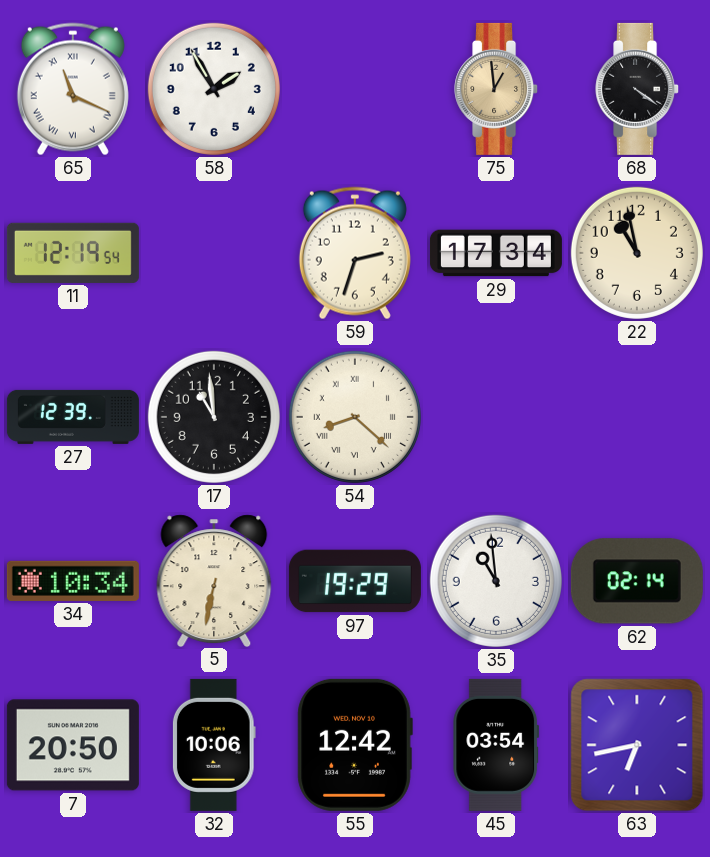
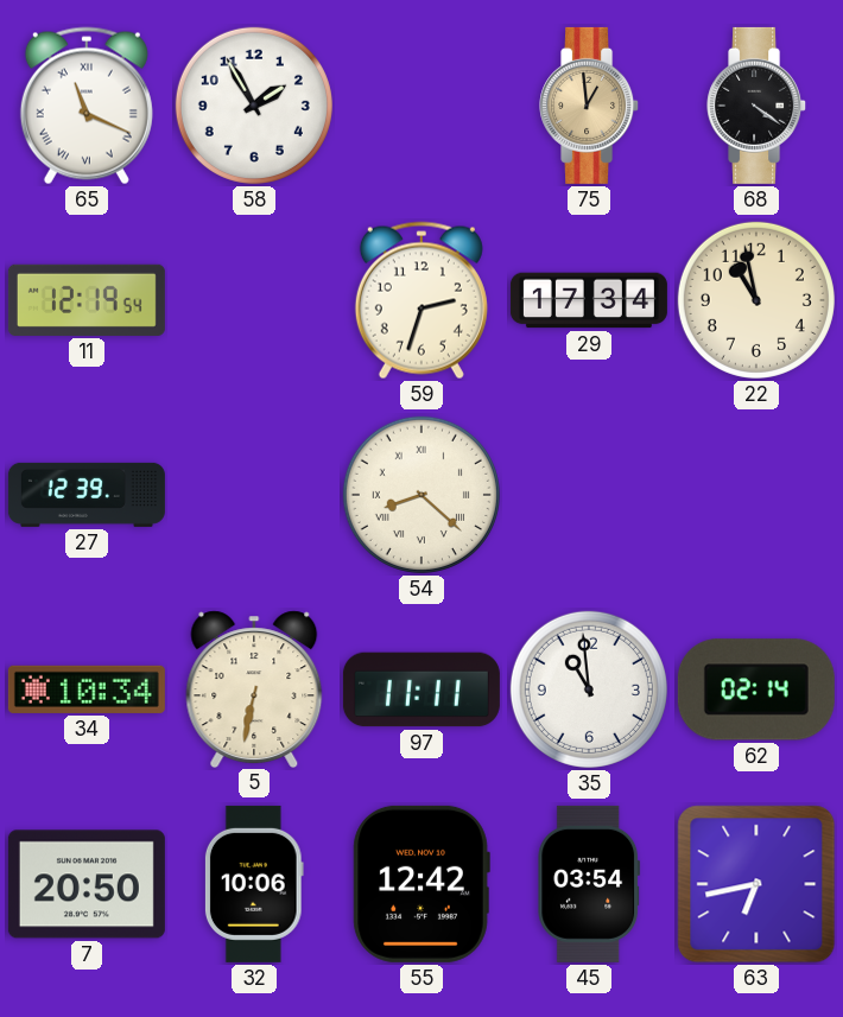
17: 10:59 -> none (214, 417)
97: 19:29 -> 11:11 (421, 689)
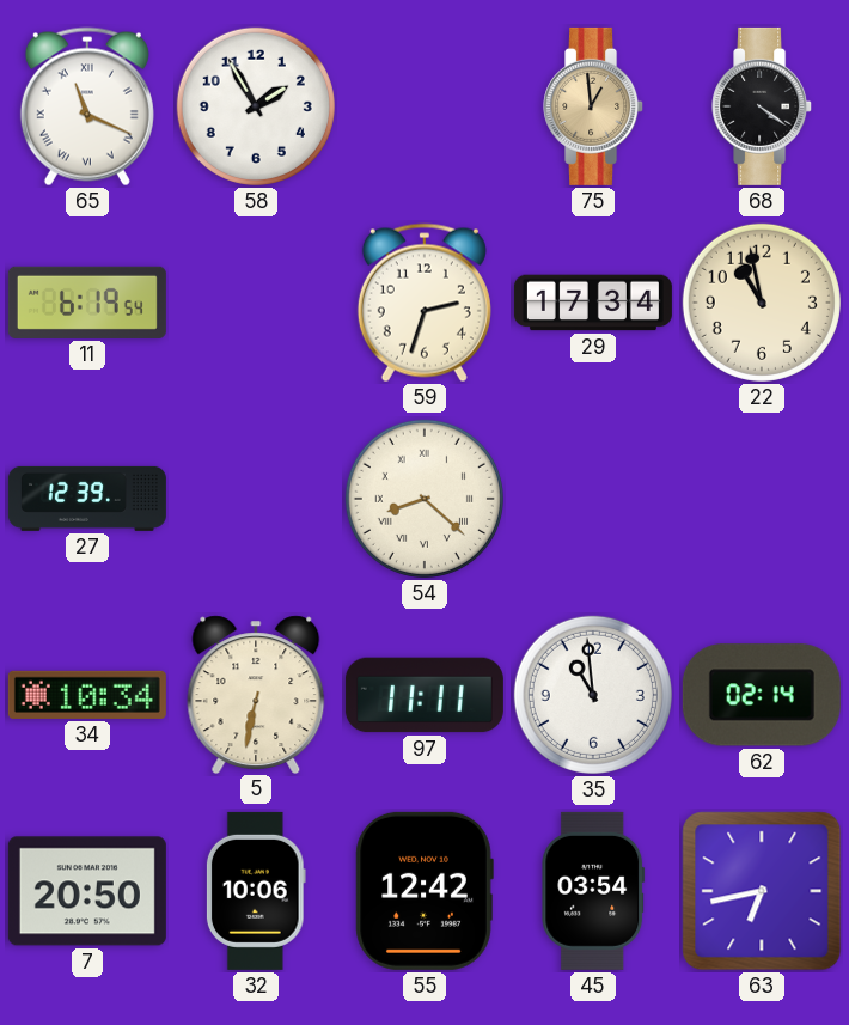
11: 12:19 -> 6:19 (87, 303)
